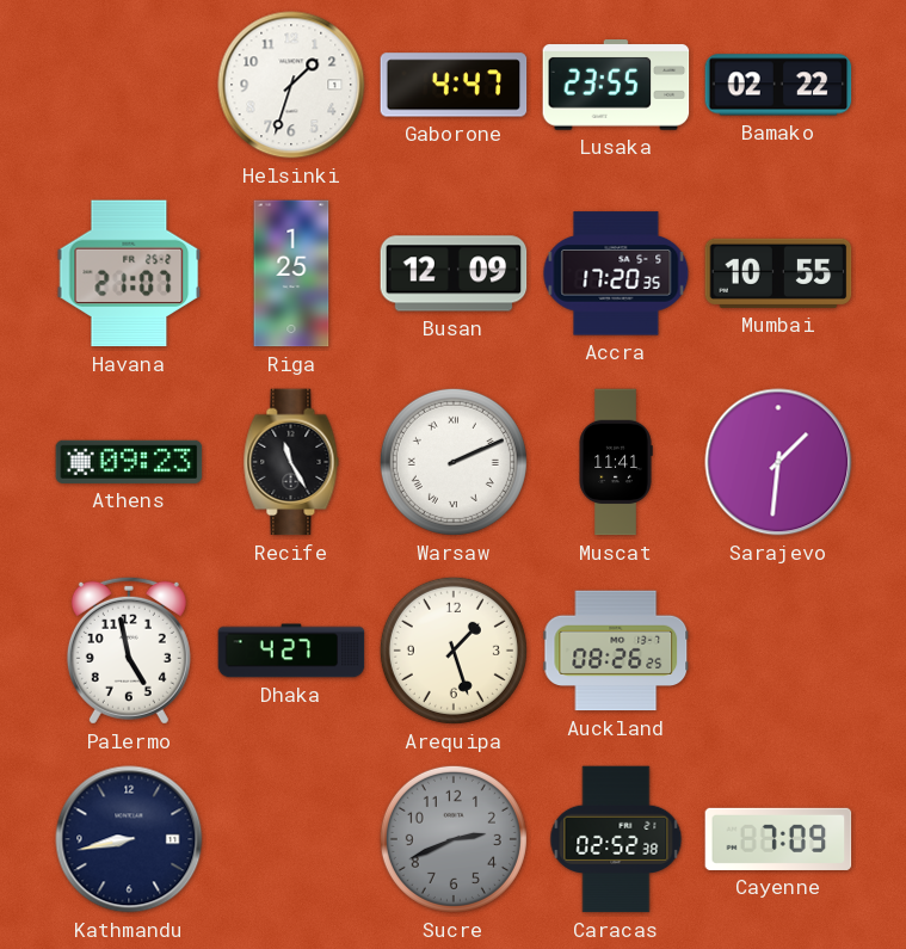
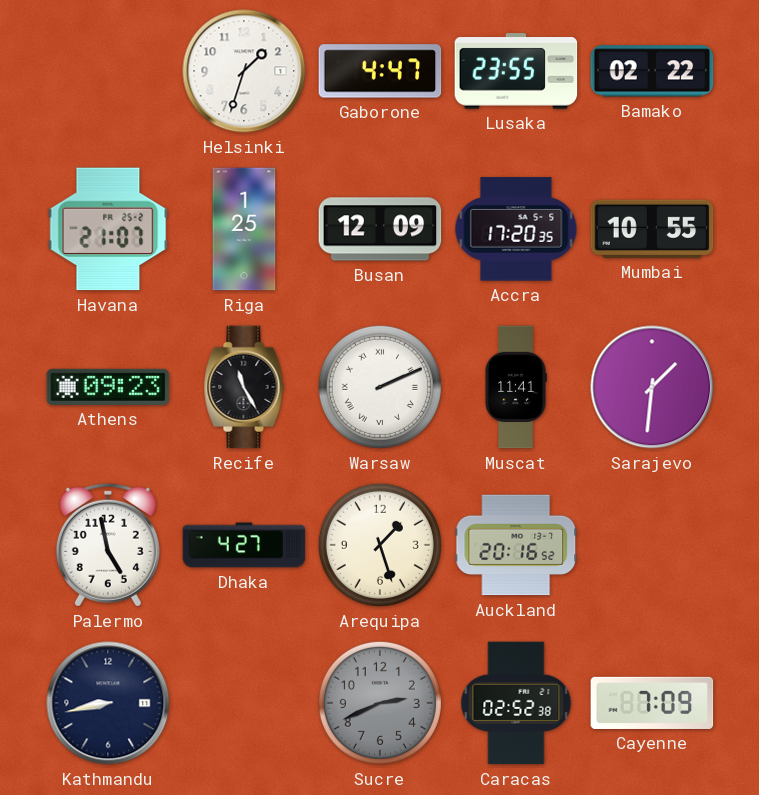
Auckland: 08:26 -> 20:16 (516, 545)
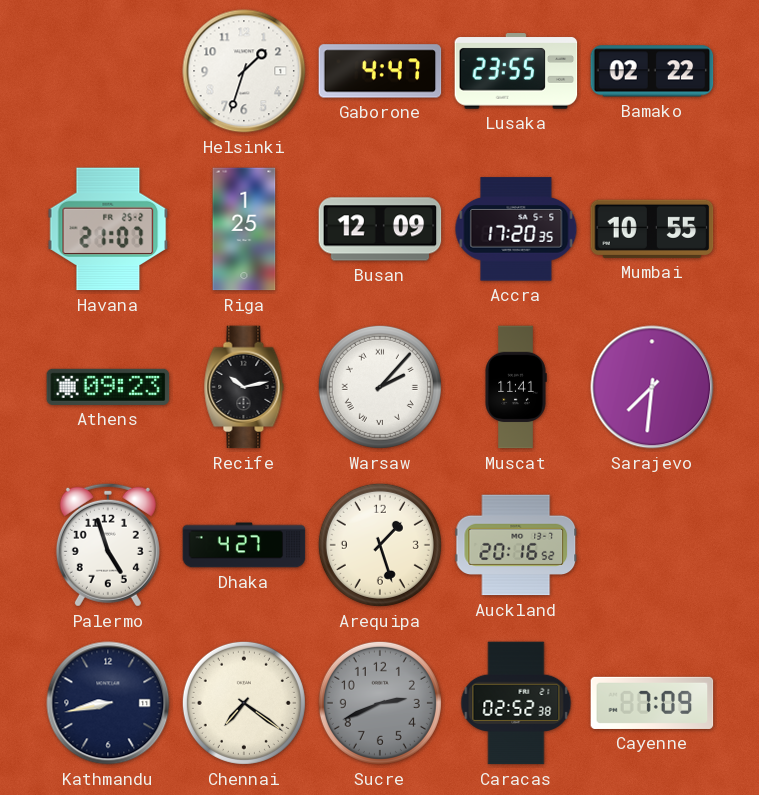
Recife: 11:25 -> 10:13 (244, 387)
Warsaw: 2:11 -> 2:07 (380, 387)
Sarajevo: 1:31 -> 7:31 (652, 387)
Palermo: 4:58 -> 4:57 (108, 545)
Chennai: none -> 7:21 (244, 703)
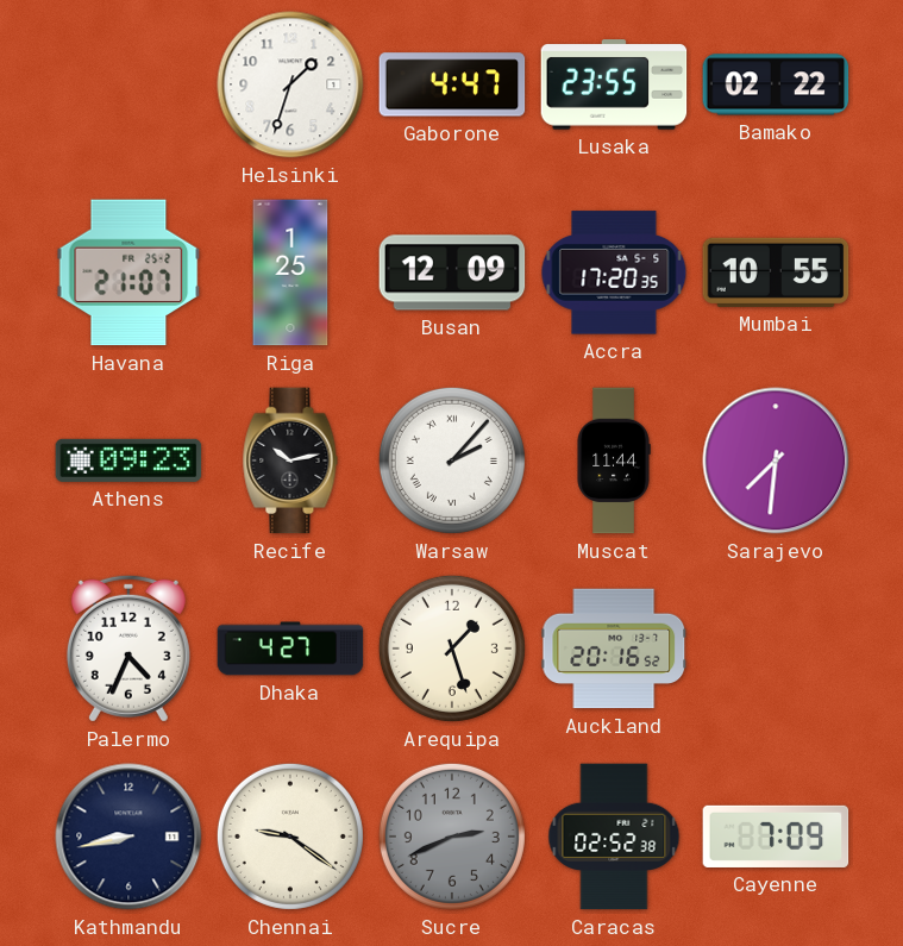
Muscat: 11:41 -> 11:44 (614, 461)
Palermo: 4:57 -> 4:34 (128, 649)
Chennai: 7:21 -> 9:21 (290, 837)
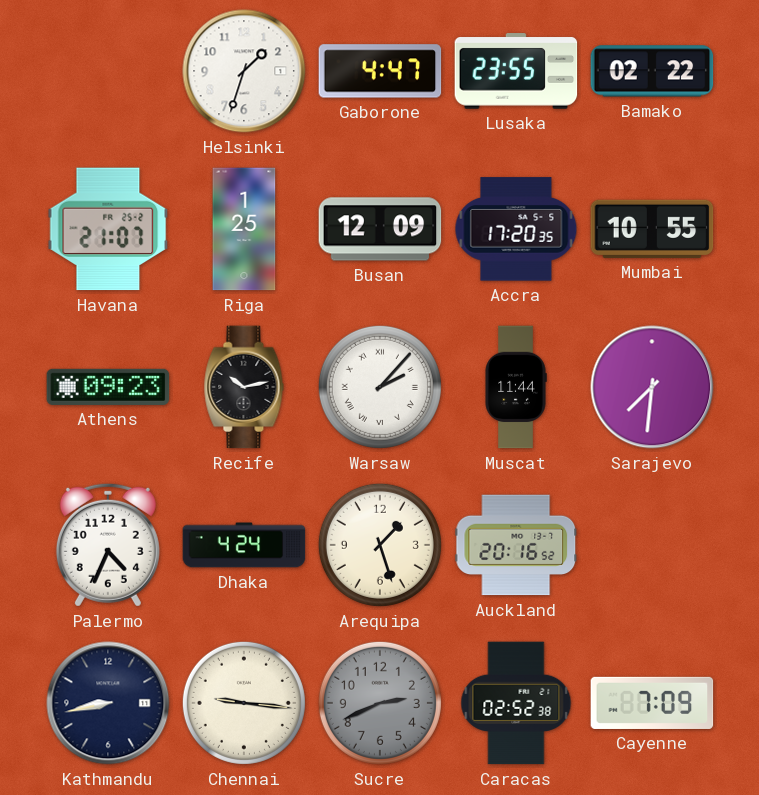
Dhaka: 4:27 -> 4:24 (244, 545)
Chennai: 9:21 -> 9:16 (244, 703)
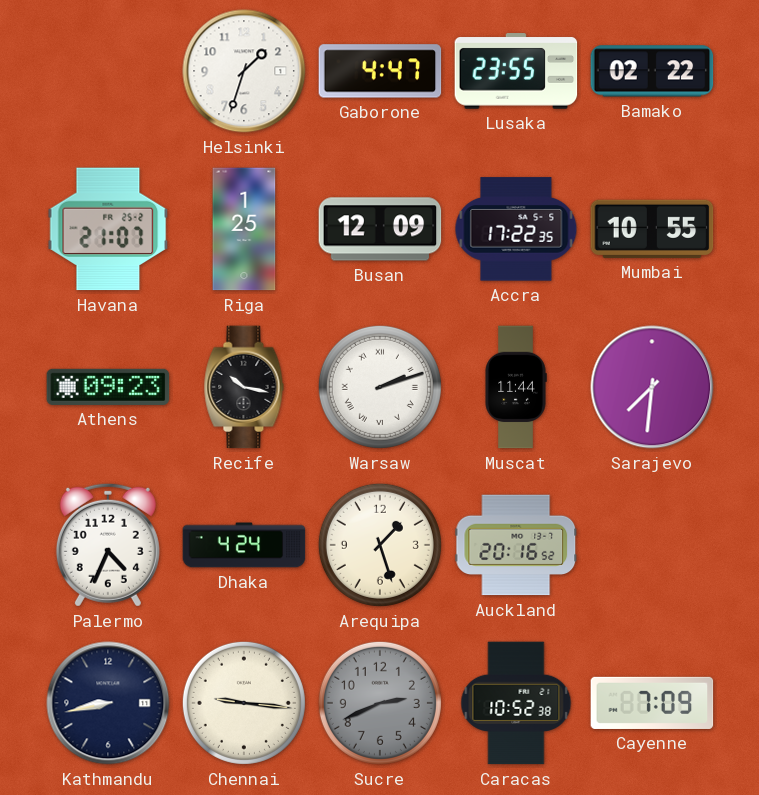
Accra: 17:20 -> 17:22 (516, 229)
Recife: 10:13 -> 10:17 (244, 387)
Warsaw: 2:07 -> 2:12 (380, 387)
Caracas: 02:52 -> 10:52 (516, 703)
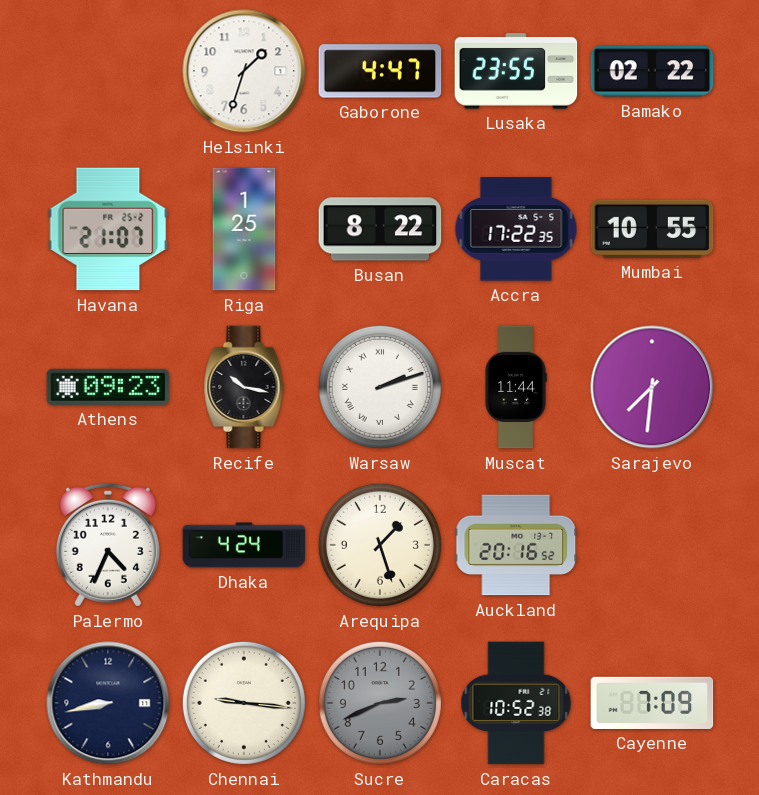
Busan: 12:09 -> 8:22 (380, 229)
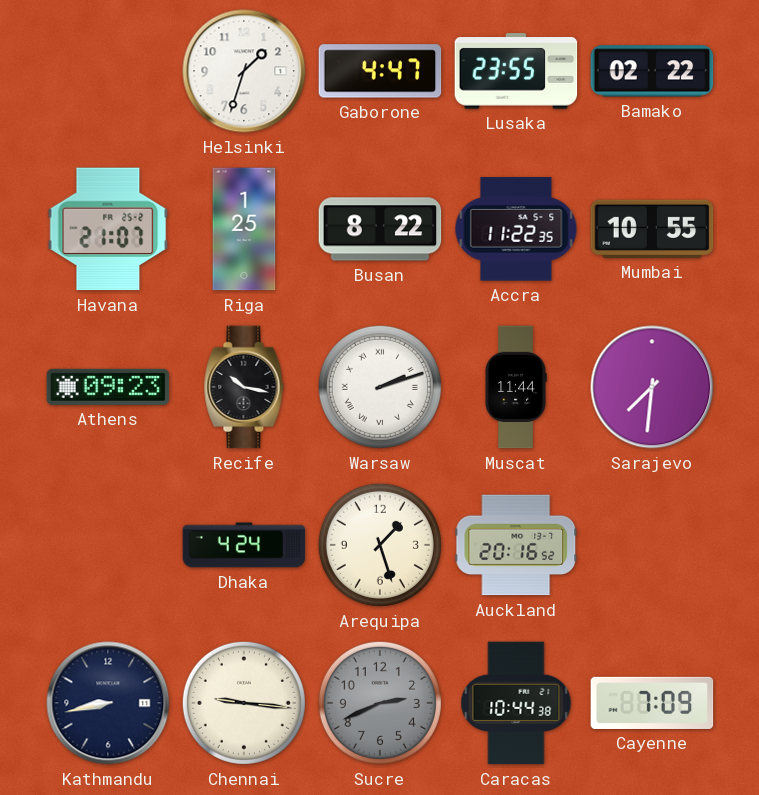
Accra: 17:22 -> 11:22 (516, 229)
Palermo: 4:34 -> none (108, 545)
Caracas: 10:52 -> 10:44 (516, 703)
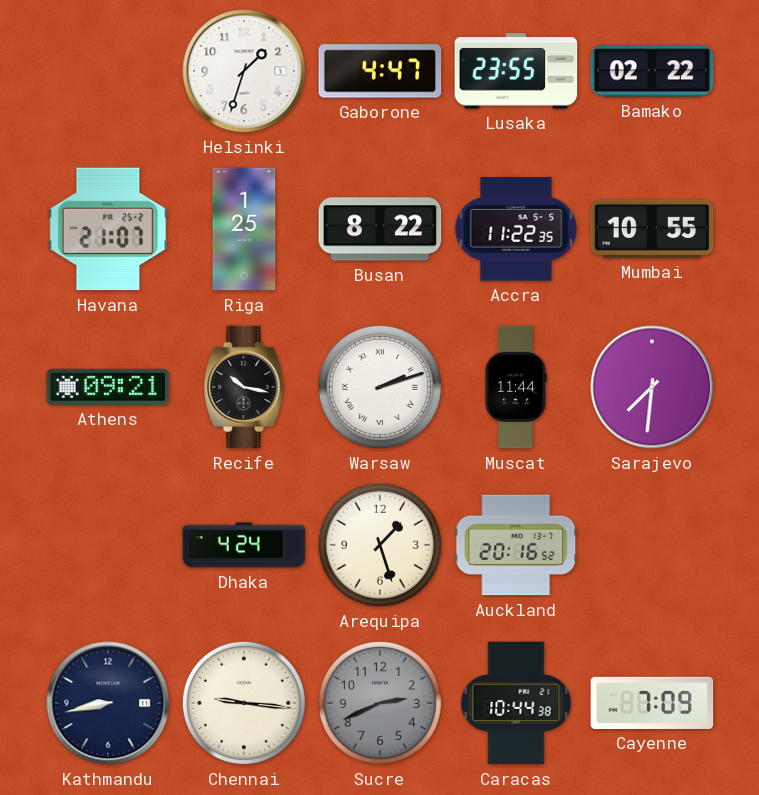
Athens: 09:23 -> 09:21 (108, 387)
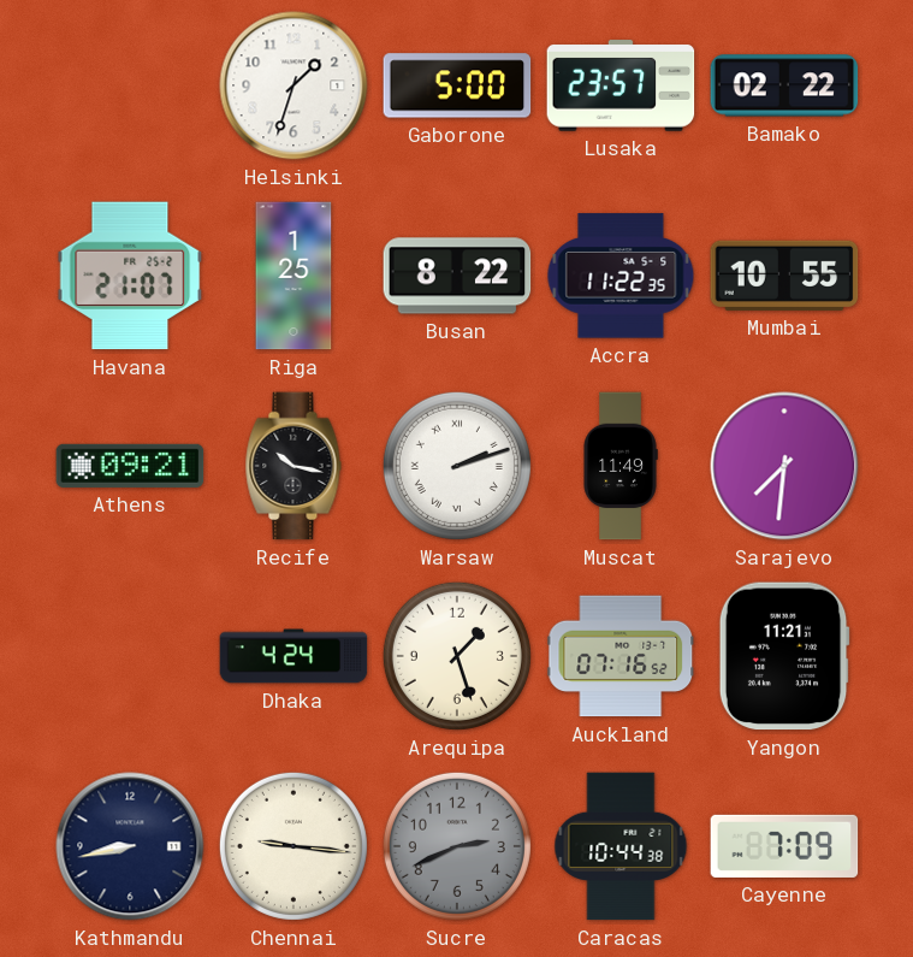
Gaborone: 4:47 -> 5:00 (457, 85)
Lusaka: 23:55 -> 23:57 (621, 85)
Muscat: 11:44 -> 11:49 (621, 466)
Auckland: 20:16 -> 07:16 (621, 656)
Yangon: none -> 11:21 (784, 656)
